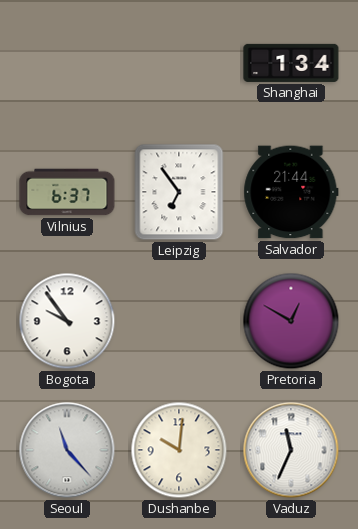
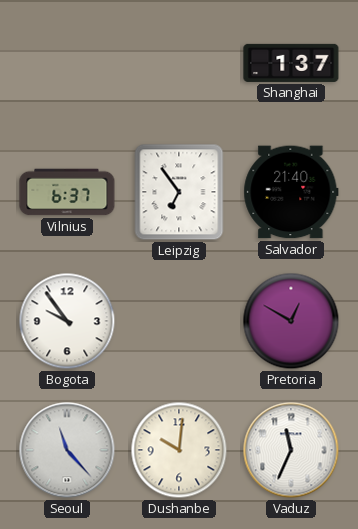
Shanghai: 1:34 -> 1:37 (291, 63)
Salvador: 21:44 -> 21:40 (291, 192)
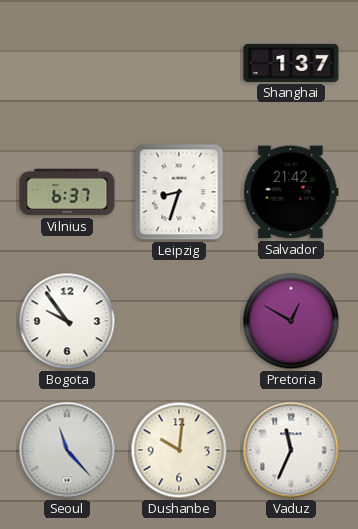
Leipzig: 6:54 -> 8:33 (179, 192)
Salvador: 21:40 -> 21:42 (291, 192)
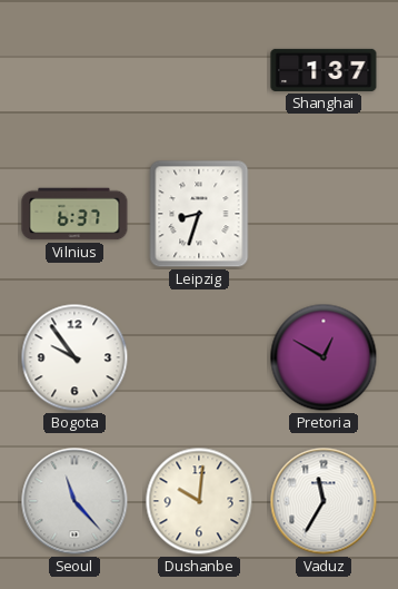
Salvador: 21:42 -> none (291, 192)
Vaduz: 11:34 -> 11:35 (324, 501)
